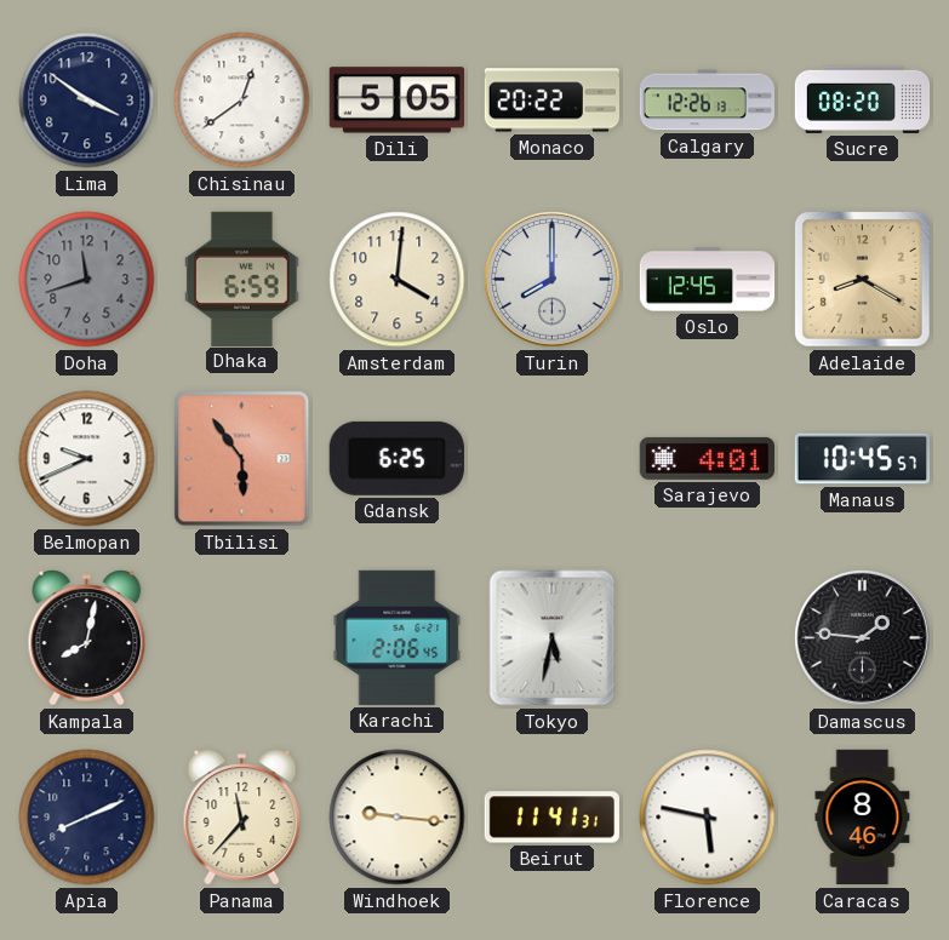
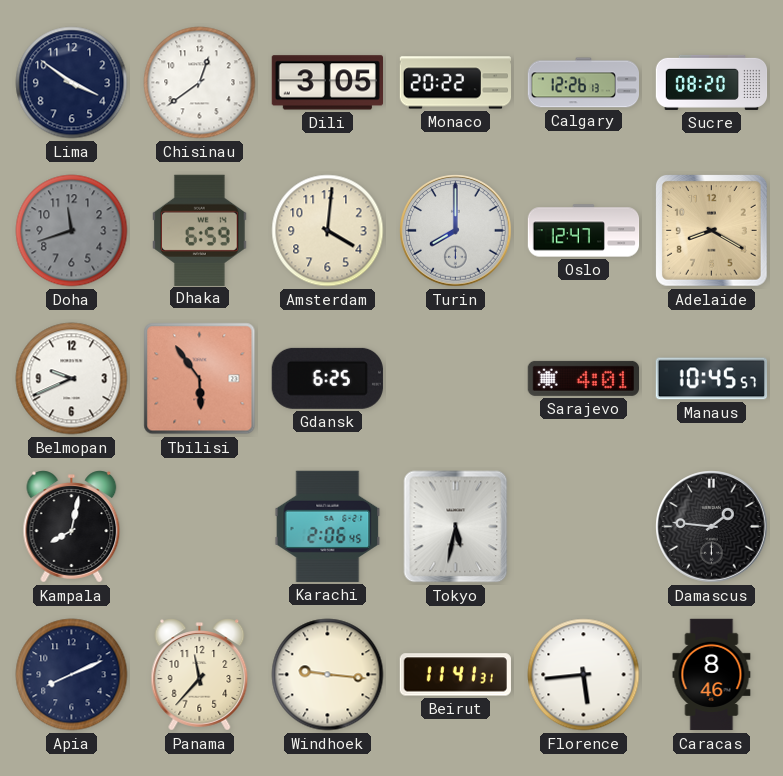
Dili: 5:05 -> 3:05 (327, 83)
Oslo: 12:45 -> 12:47 (584, 231)
Florence: 5:47 -> 5:44 (584, 675)
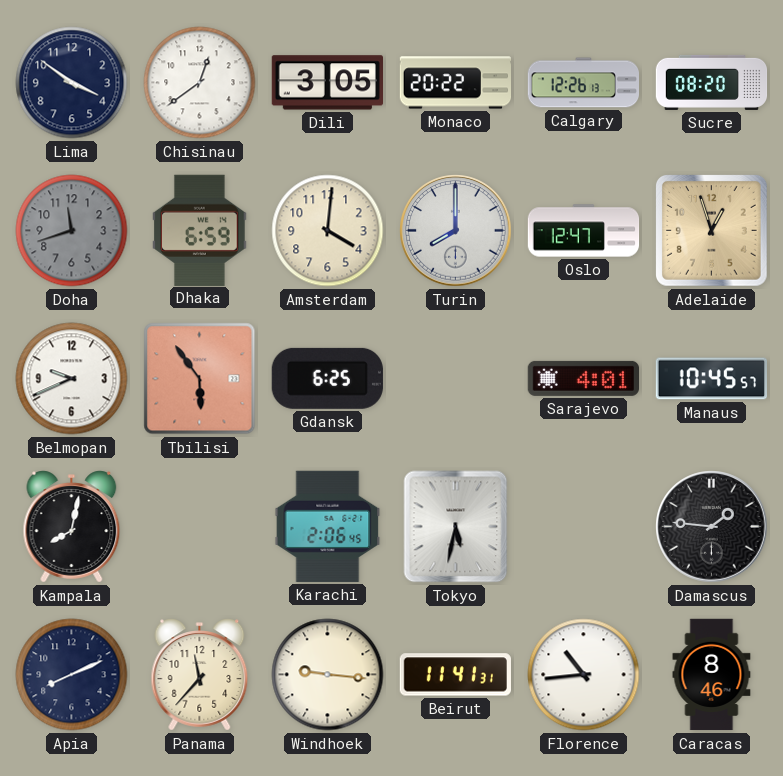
Adelaide: 8:20 -> 12:57 (711, 230)
Florence: 5:44 -> 10:44 (584, 675)
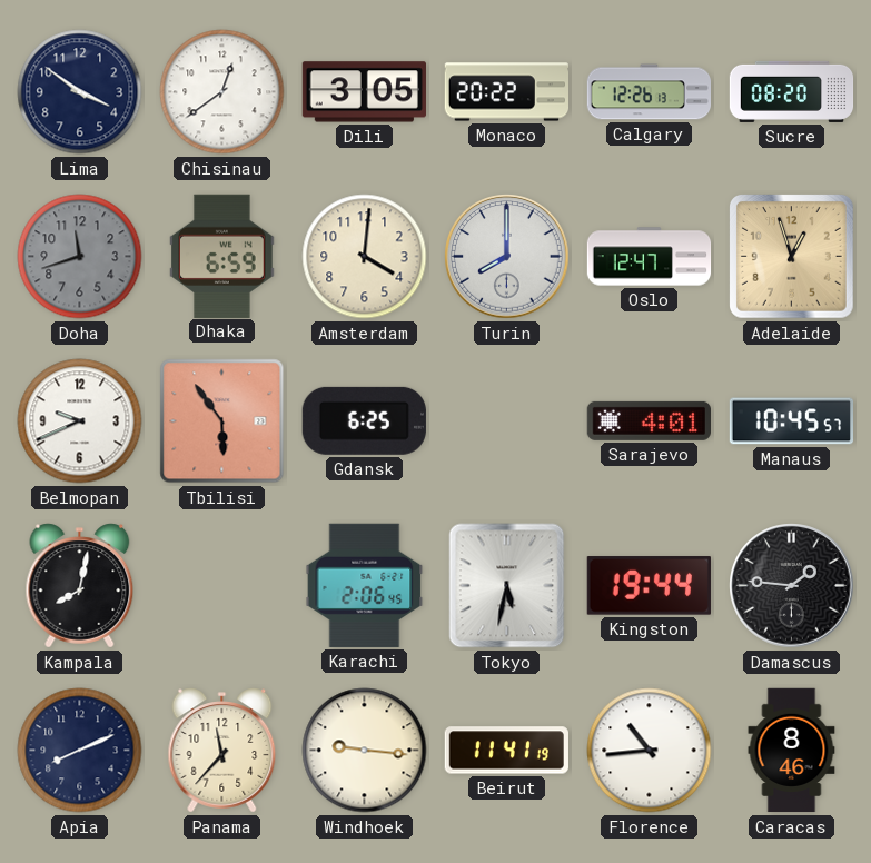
Kingston: none -> 19:44 (649, 586)
Beirut: 11:41:31 -> 11:41:19 (506, 751)
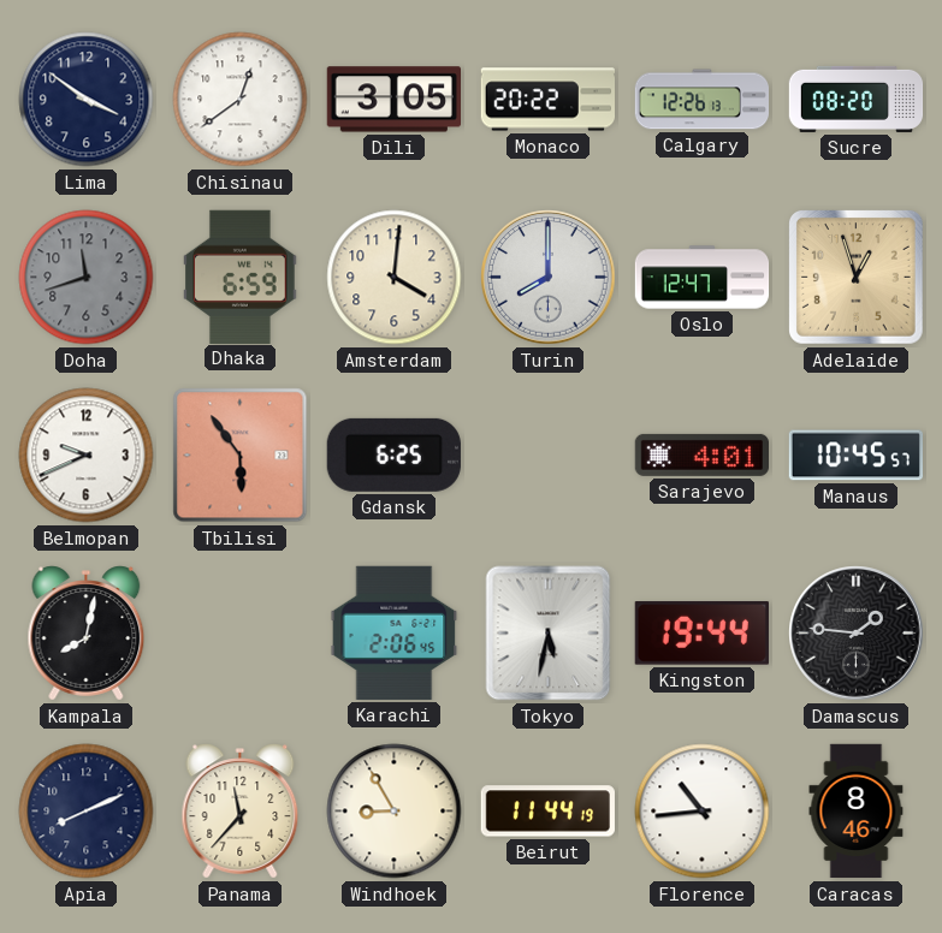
Windhoek: 9:16 -> 8:55 (395, 812)
Beirut: 11:41 -> 11:44 (547, 812)
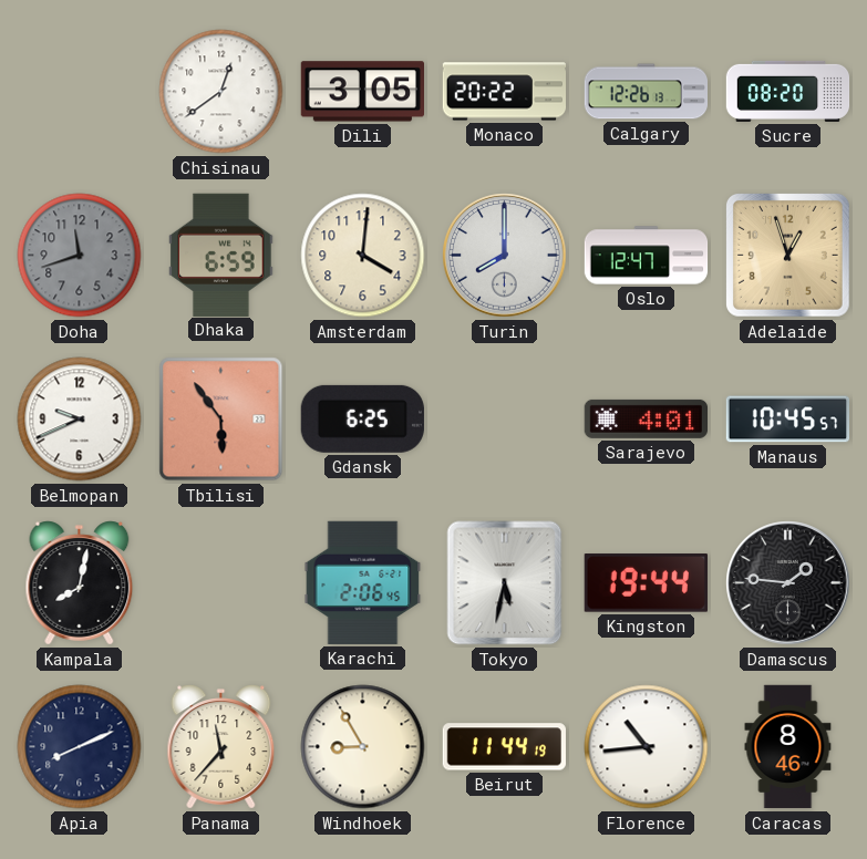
Lima: 3:51 -> none (87, 100)
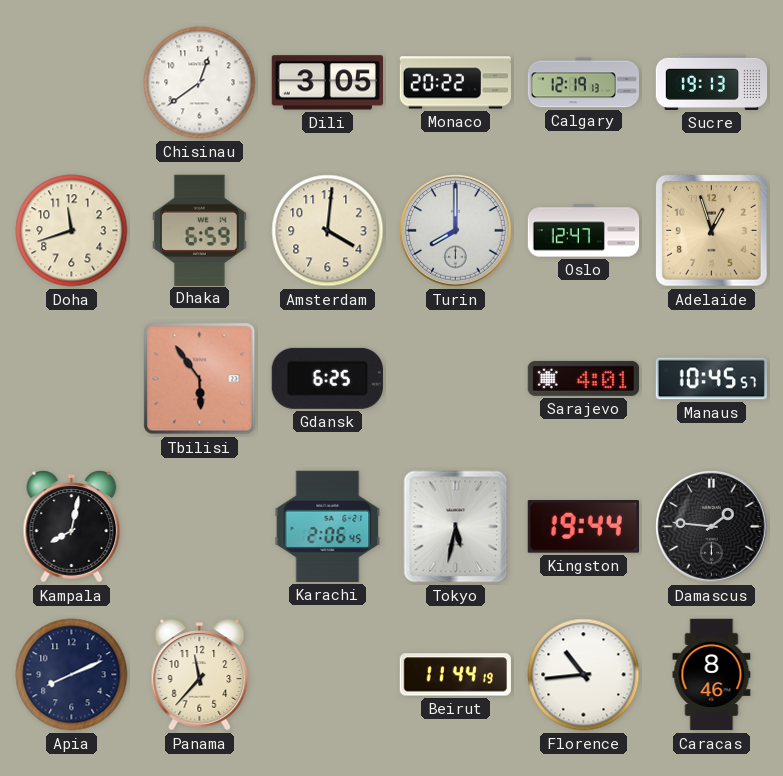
Calgary: 12:26 -> 12:19 (583, 83)
Sucre: 08:20 -> 19:13 (712, 82)
Doha dial: grey -> cream (72, 231)
Belmopan: 9:41 -> none (80, 420)
Windhoek: 8:55 -> none (363, 747)
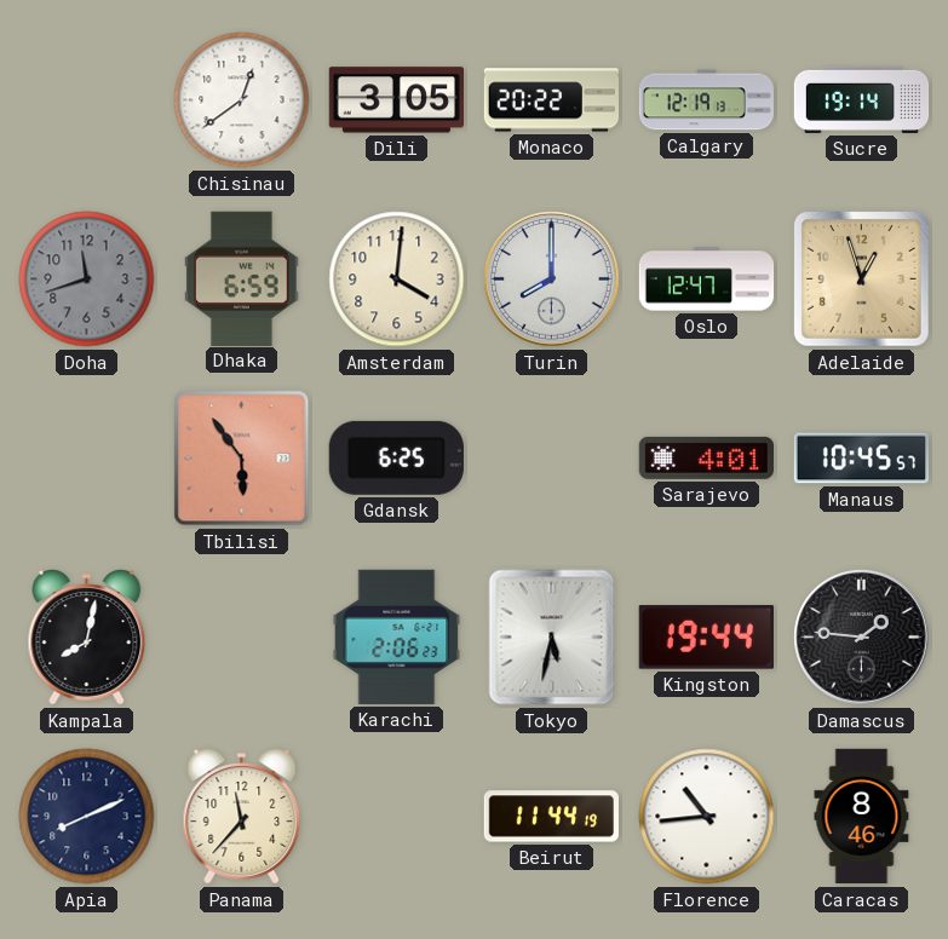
Sucre: 19:13 -> 19:14 (862, 99)
Doha dial: cream -> grey (87, 280)
Karachi: 2:06:45 -> 2:06:23 (397, 636)
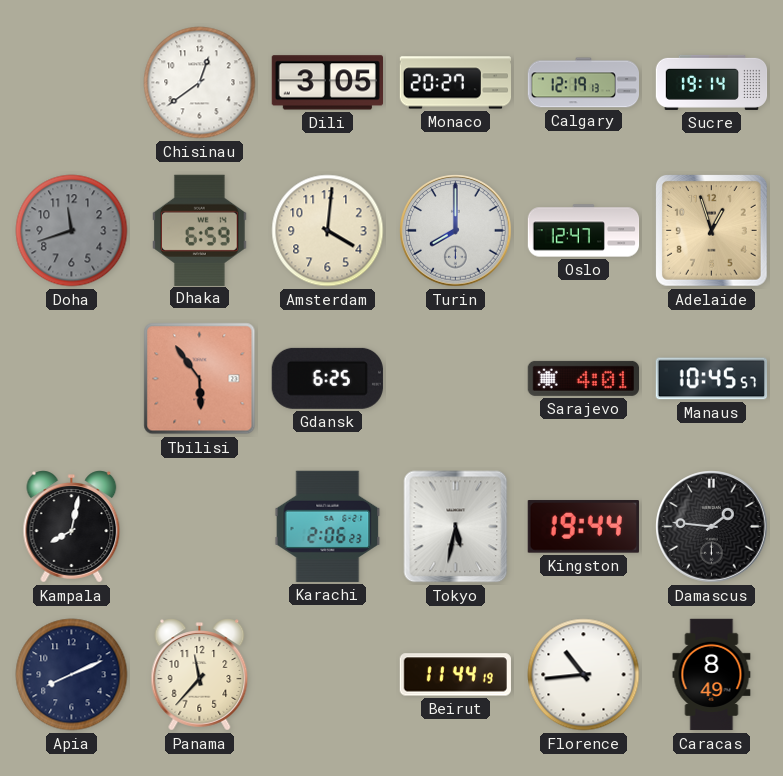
Monaco: 20:22 -> 20:27 (455, 83)
Caracas: 8:46 -> 8:49 (712, 675)
